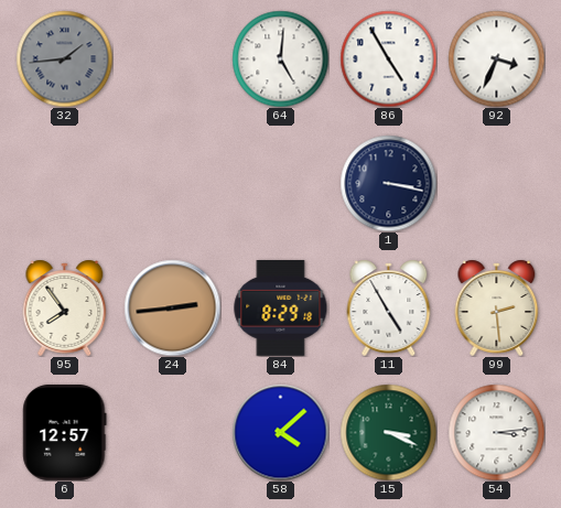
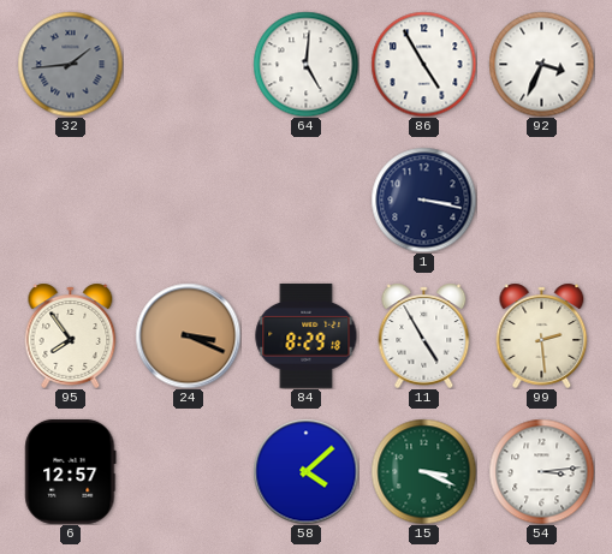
24: 2:44 -> 3:19 (188, 335)
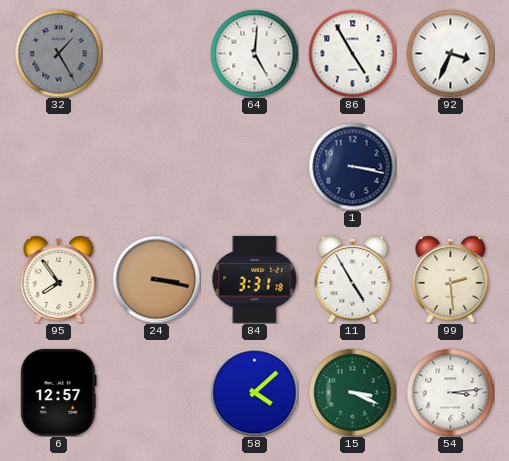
32: 1:44 -> 1:25 (58, 53)
24: 3:19 -> 3:17 (156, 279)
84: 8:29 -> 3:31 (255, 279)
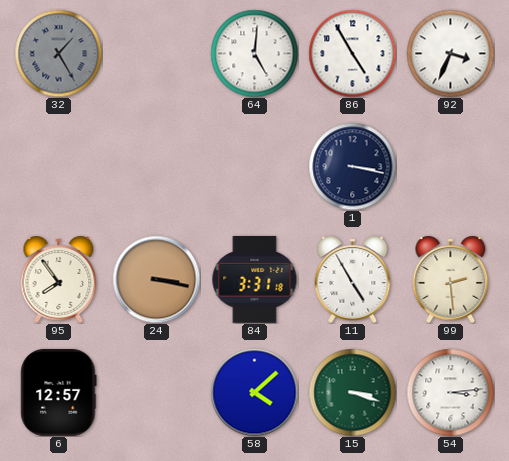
15: 3:19 -> 3:18 (352, 392)
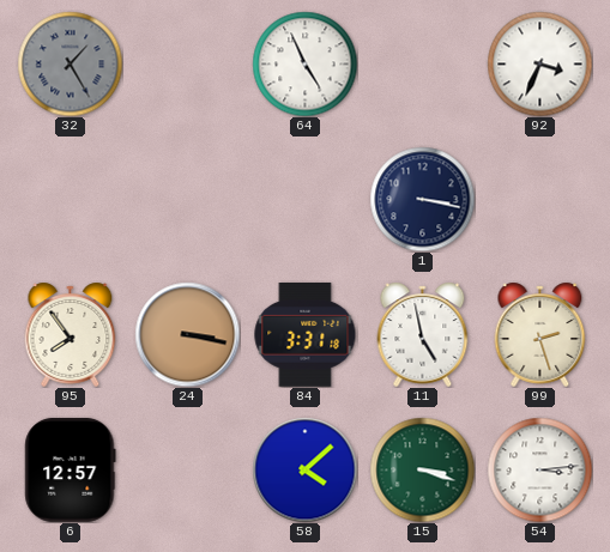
64: 5:01 -> 4:56 (304, 63)
86: 4:55 -> none (352, 53)
11: 4:55 -> 4:58 (423, 334)
99: 2:29 -> 2:27 (540, 334)
